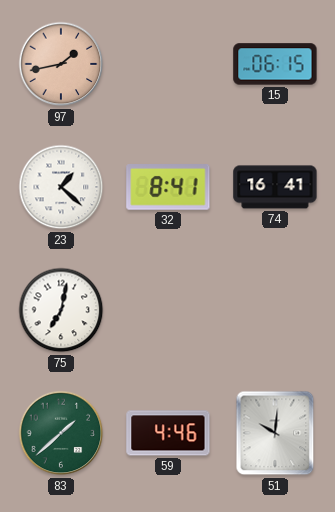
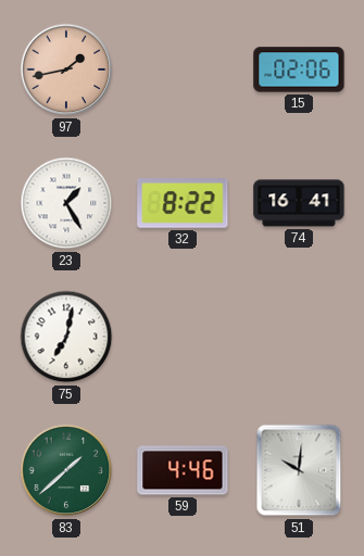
15: 06:15 -> 02:06 (299, 69)
23: 1:22 -> 1:25 (66, 203)
32: 8:41 -> 8:22 (183, 204)
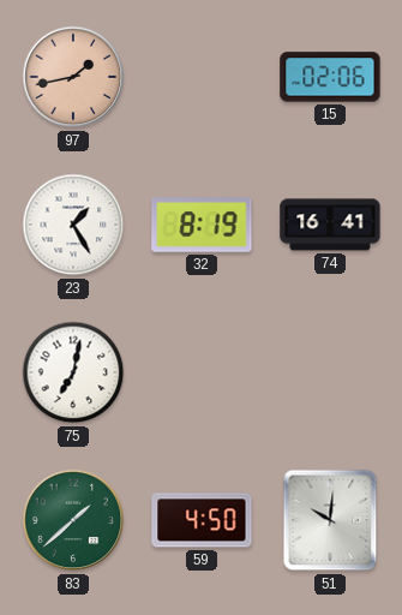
32: 8:22 -> 8:19 (202, 226)
59: 4:46 -> 4:50 (202, 520)
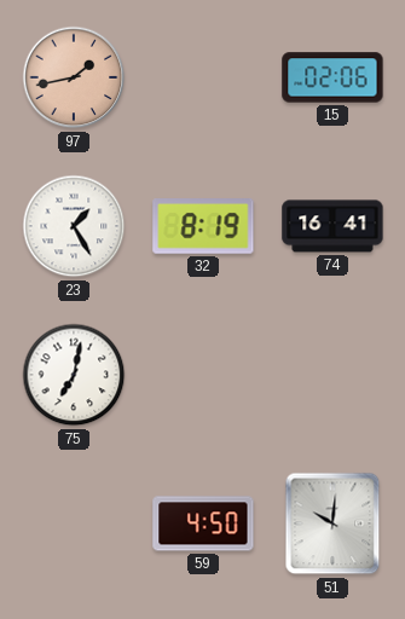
83: 1:38 -> none (73, 520)
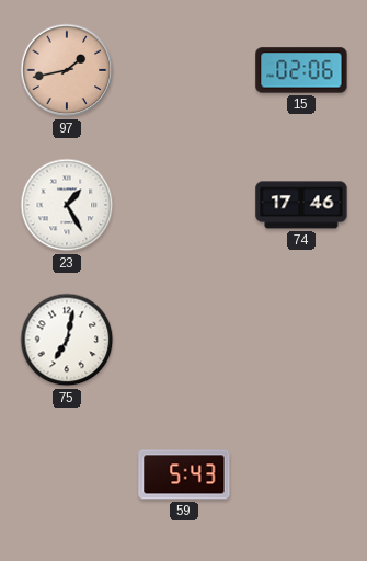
32: 8:19 -> none (203, 227)
74: 16:41 -> 17:46 (301, 205)
59: 4:50 -> 5:43 (184, 474)
51: 10:01 -> none (332, 523)
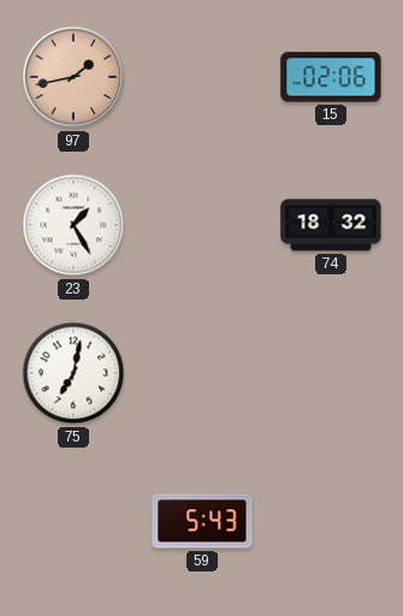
74: 17:46 -> 18:32 (331, 225)
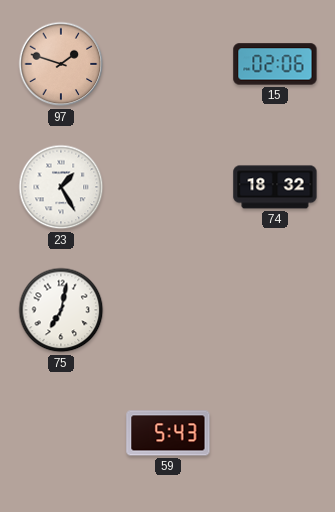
97: 1:43 -> 1:48 (61, 64)
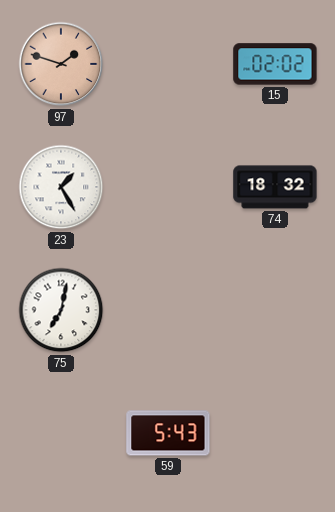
15: 02:06 -> 02:02 (275, 64)
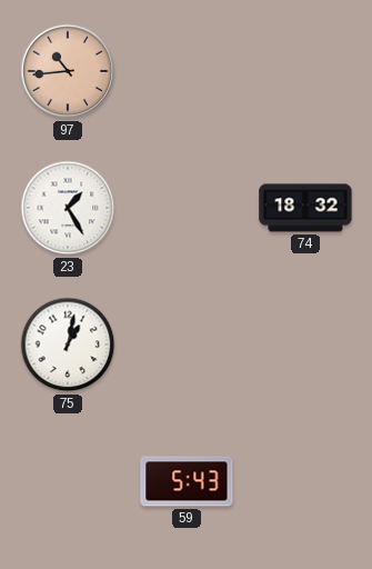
97: 1:48 -> 10:44 (68, 71)
15: 02:02 -> none (275, 64)
75: 7:02 -> 1:02 (68, 345)
